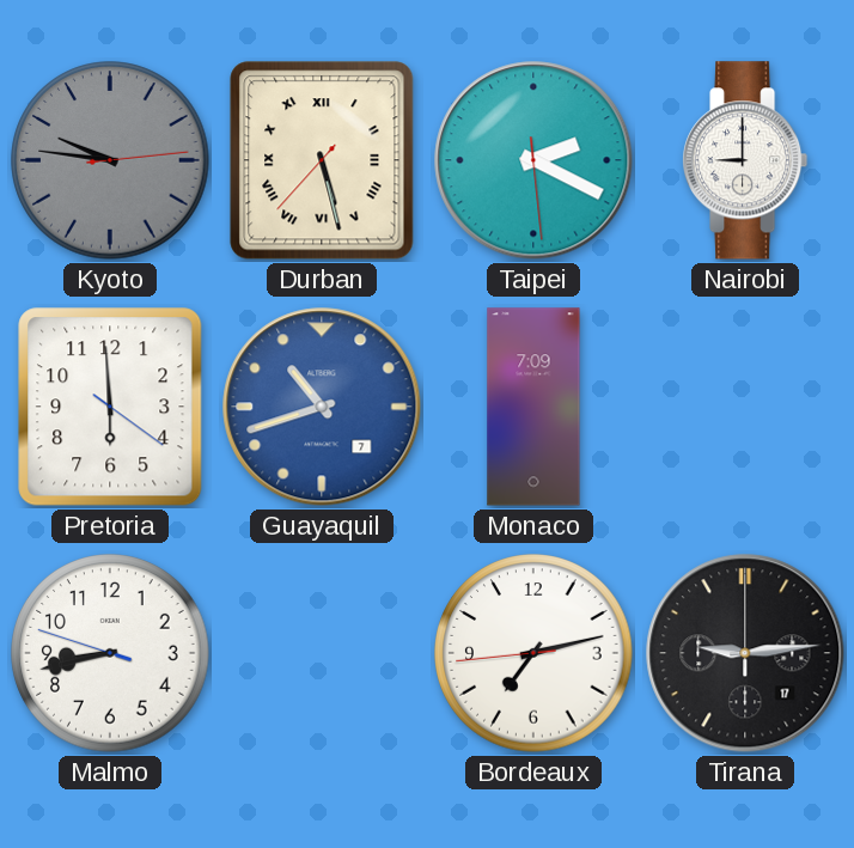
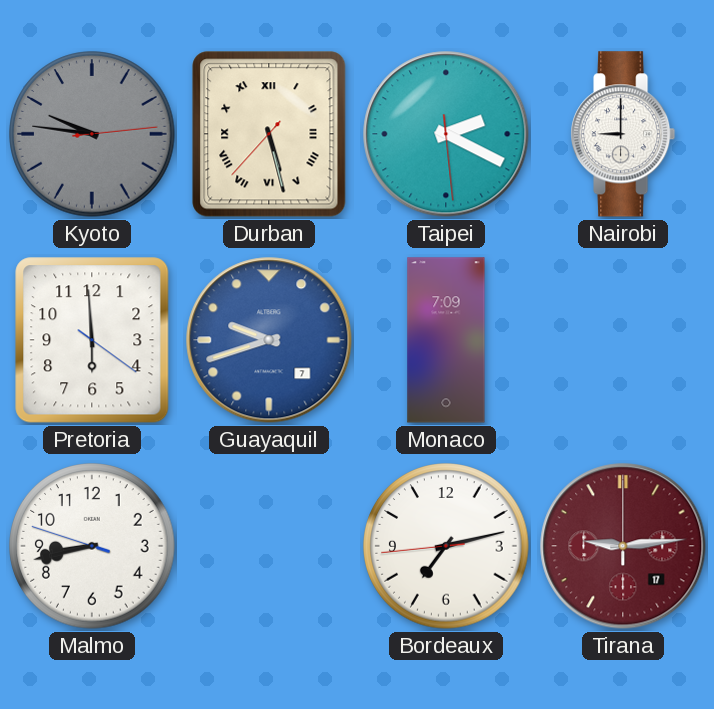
Guayaquil: 10:42 -> 9:42 (269, 340)
Tirana dial: black -> burgundy (623, 546)
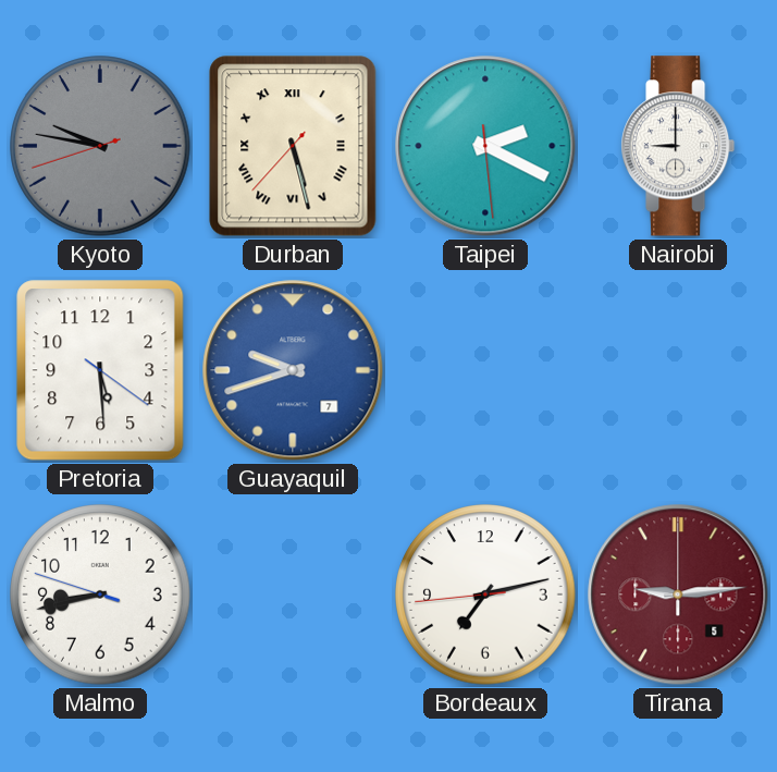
Kyoto: 9:46:14 -> 9:46:42 (100, 146)
Pretoria: 5:59 -> 5:29 (100, 370)
Monaco: 7:09 -> none (446, 340)
Tirana date: 17 -> 5 (678, 595)
